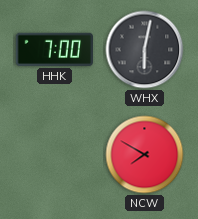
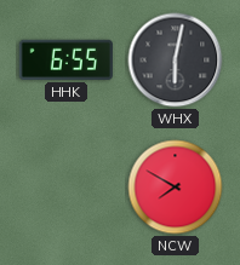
HHK: 7:00 -> 6:55 (65, 59)
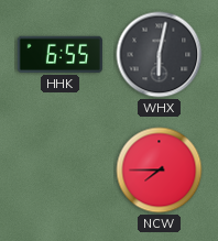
NCW: 7:50 -> 7:45 (160, 171)
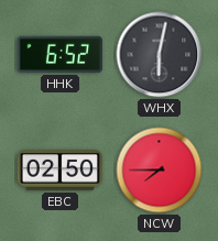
HHK: 6:55 -> 6:52 (59, 54)
EBC: none -> 02:50 (59, 171)
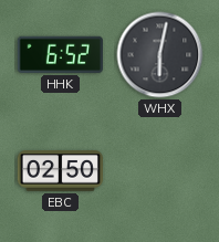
NCW: 7:45 -> none (160, 171)
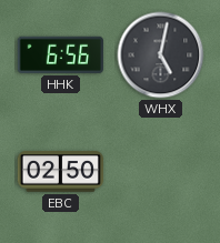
HHK: 6:52 -> 6:56 (60, 54)
WHX: 6:02 -> 5:02 (161, 55)
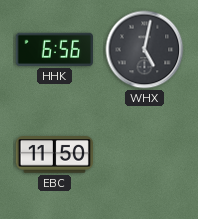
EBC: 02:50 -> 11:50 (54, 155)
